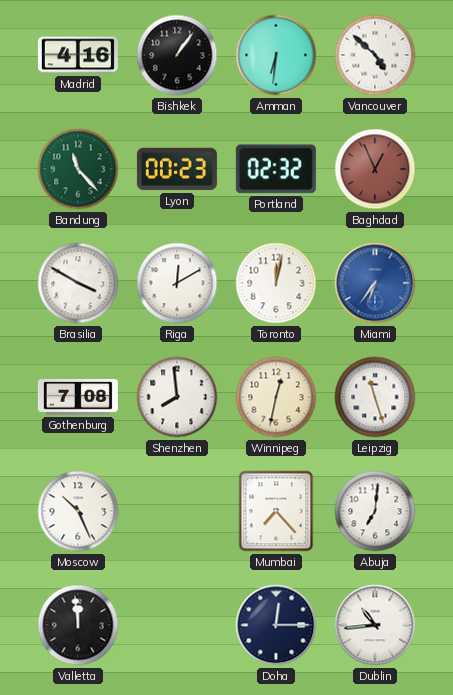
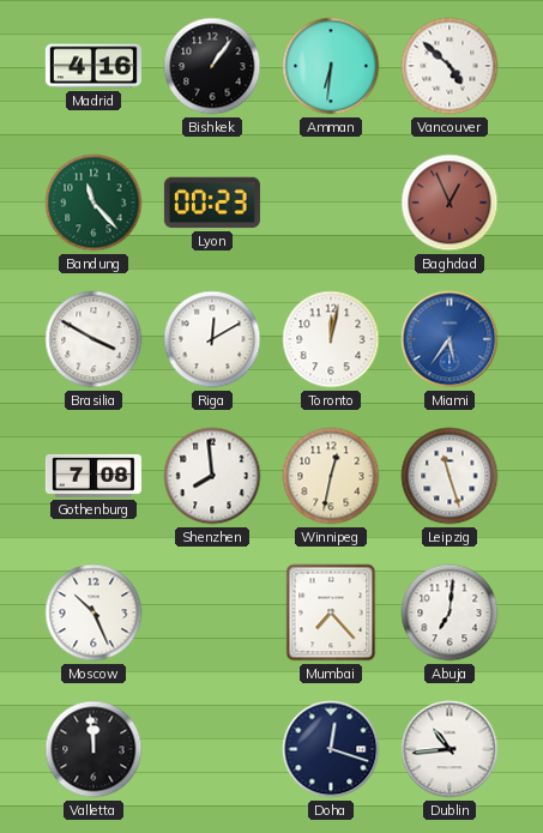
Portland: 02:32 -> none (276, 169)
Miami: 6:36 -> 5:36 (450, 339)
Doha: 12:15 -> 12:18 (331, 749)
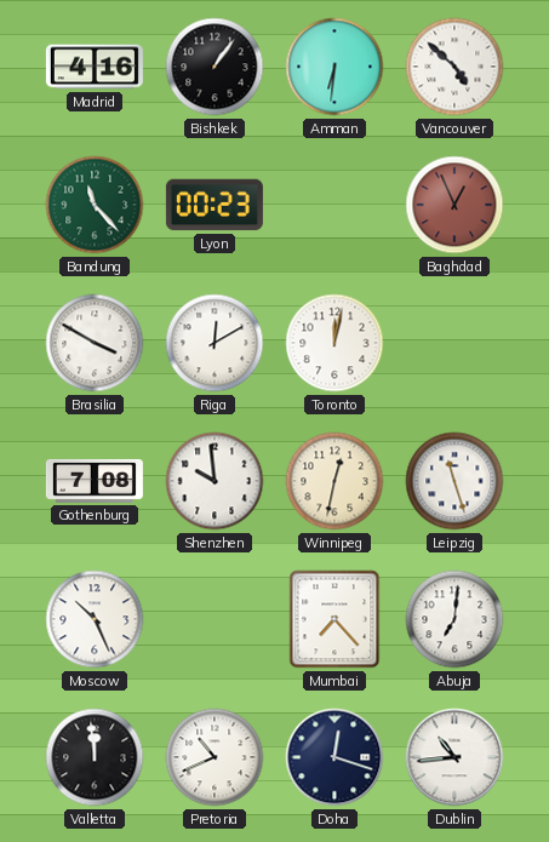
Miami: 5:36 -> none (450, 339)
Shenzhen: 7:59 -> 9:59 (215, 481)
Pretoria: none -> 10:41 (215, 757)
